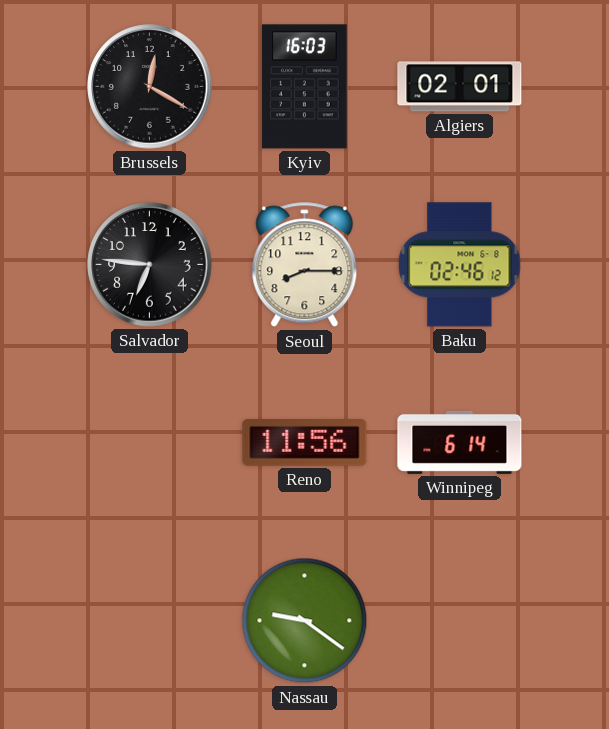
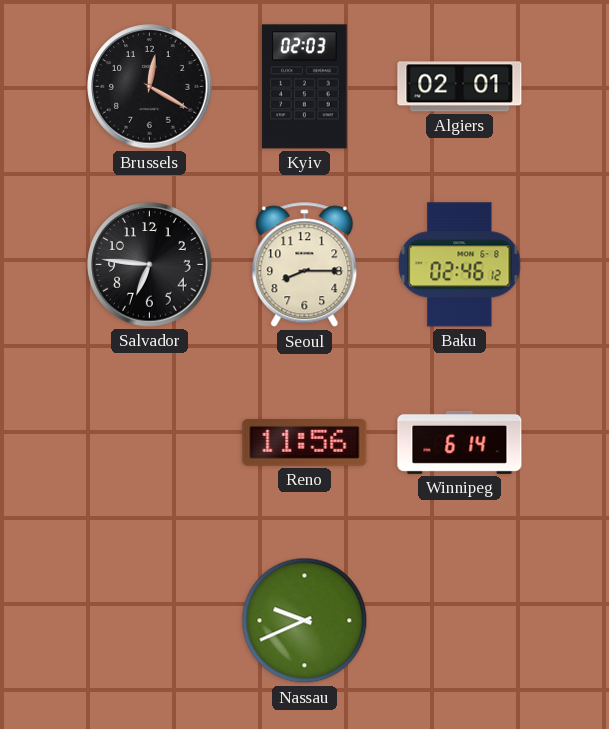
Kyiv: 16:03 -> 02:03 (305, 87)
Nassau: 9:21 -> 9:41 (305, 621)
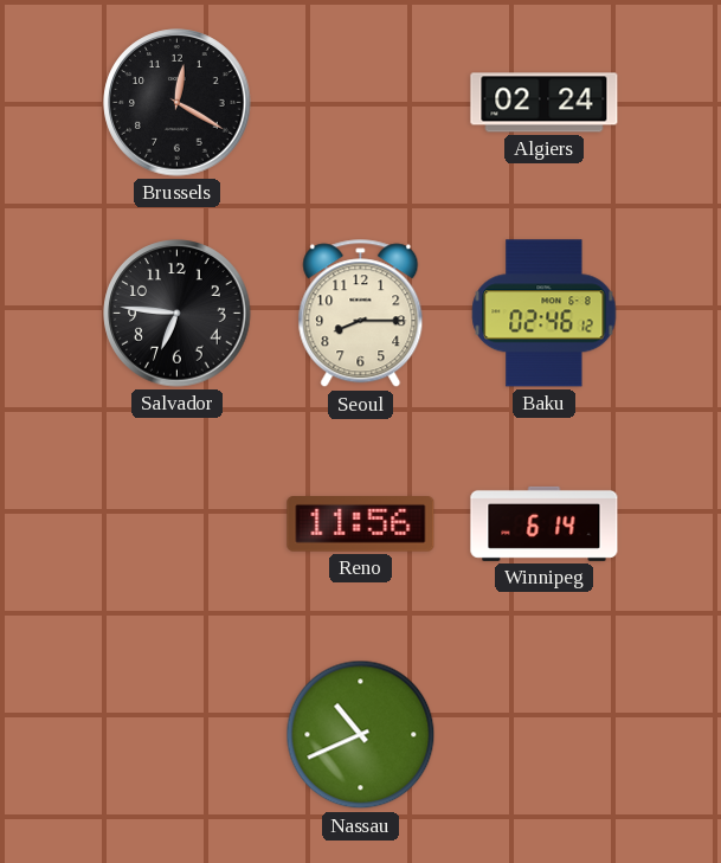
Kyiv: 02:03 -> none (305, 87)
Algiers: 02:01 -> 02:24 (545, 103)
Nassau: 9:41 -> 10:41 (361, 735)
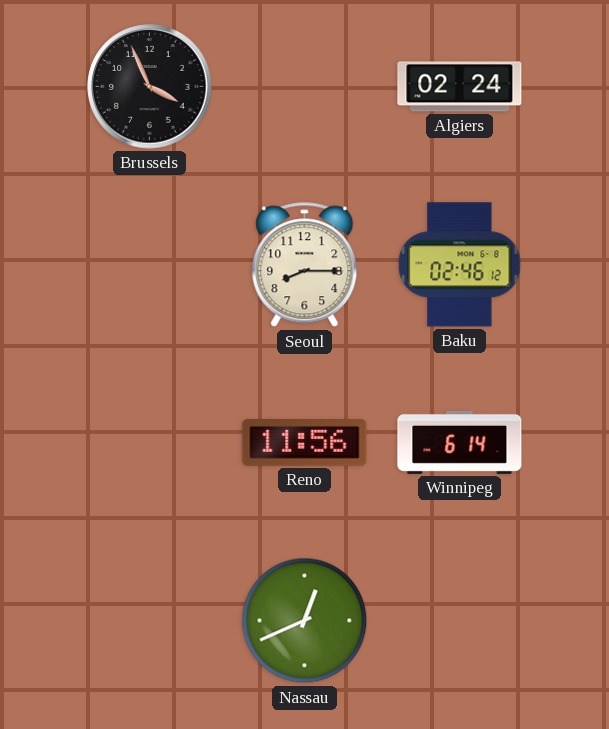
Brussels: 12:20 -> 3:56 (150, 87)
Salvador: 6:46 -> none (178, 314)
Nassau: 10:41 -> 12:41 (305, 621)
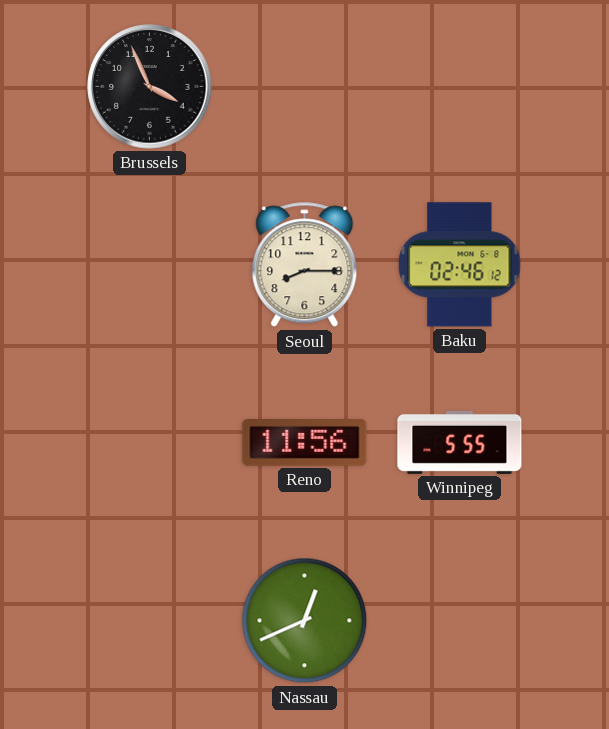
Algiers: 02:24 -> none (460, 87)
Winnipeg: 6:14 -> 5:55 (460, 442)
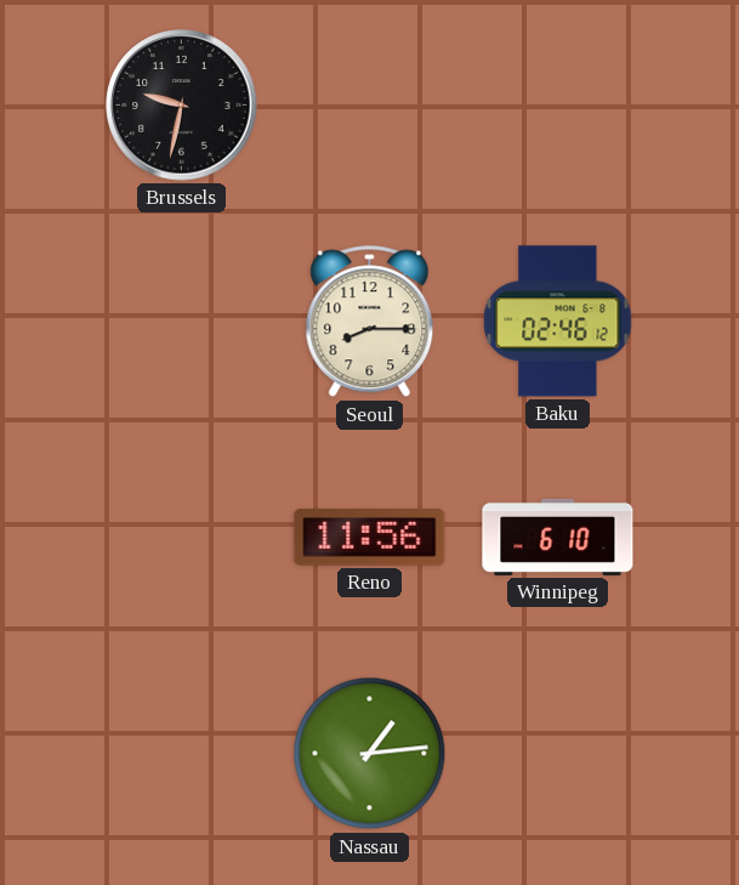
Brussels: 3:56 -> 9:32 (182, 106)
Winnipeg: 5:55 -> 6:10 (558, 537)
Nassau: 12:41 -> 1:14 (370, 754)
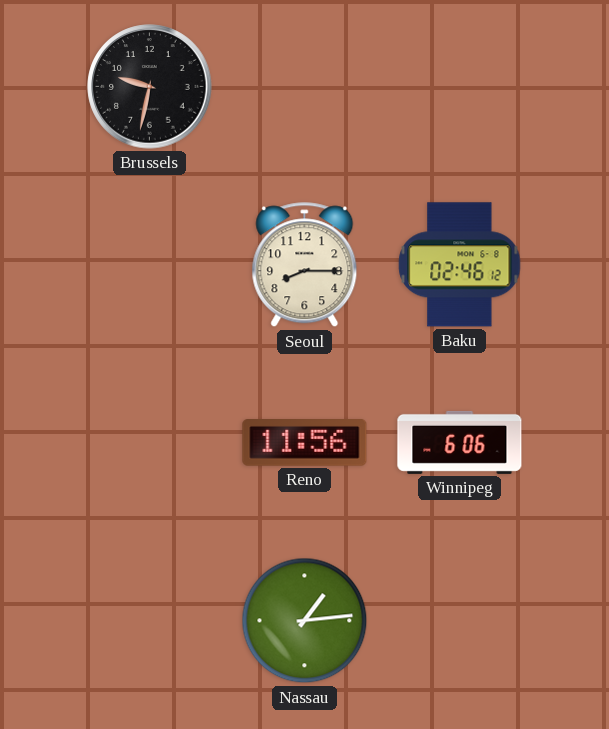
Winnipeg: 6:10 -> 6:06 (460, 442)
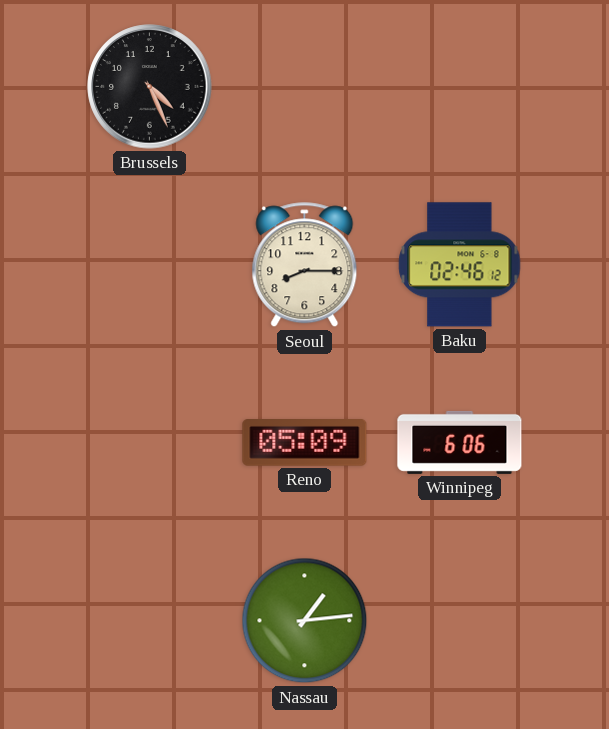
Brussels: 9:32 -> 4:26 (150, 87)
Reno: 11:56 -> 05:09 (305, 443)
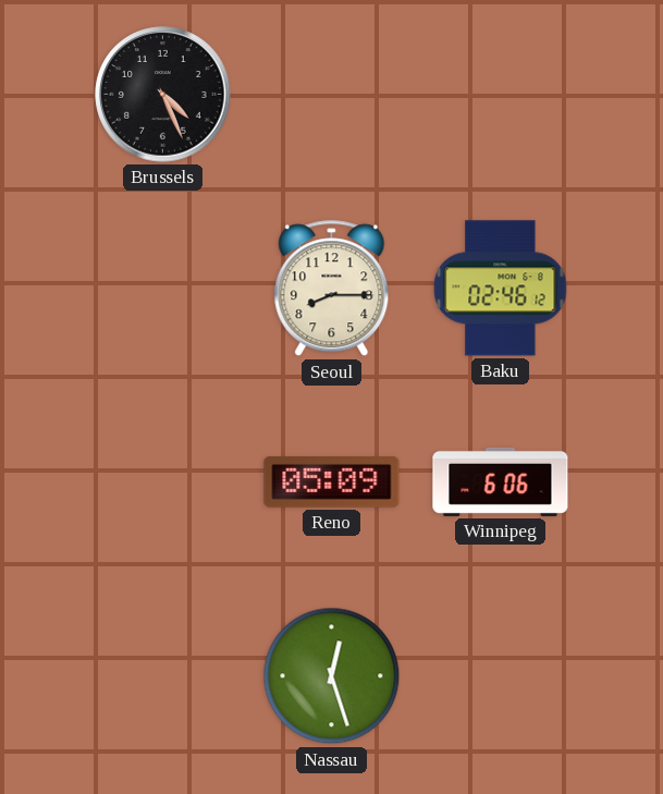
Nassau: 1:14 -> 12:27 (332, 676)
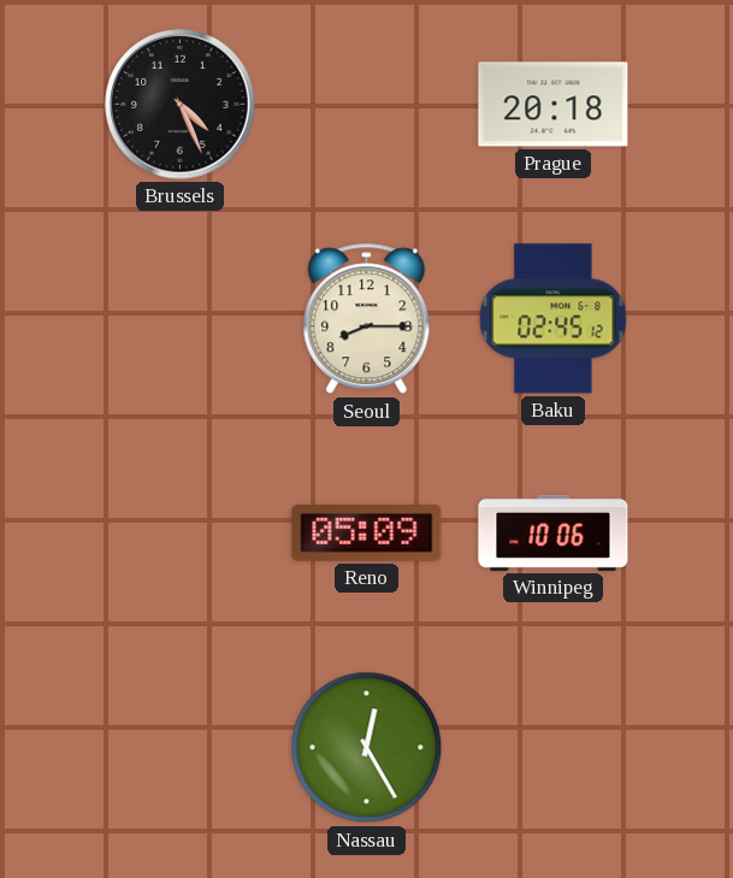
Prague: none -> 20:18 (554, 105)
Baku: 02:46 -> 02:45 (554, 319)
Winnipeg: 6:06 -> 10:06 (554, 532)
Nassau: 12:27 -> 12:25 (367, 748)
